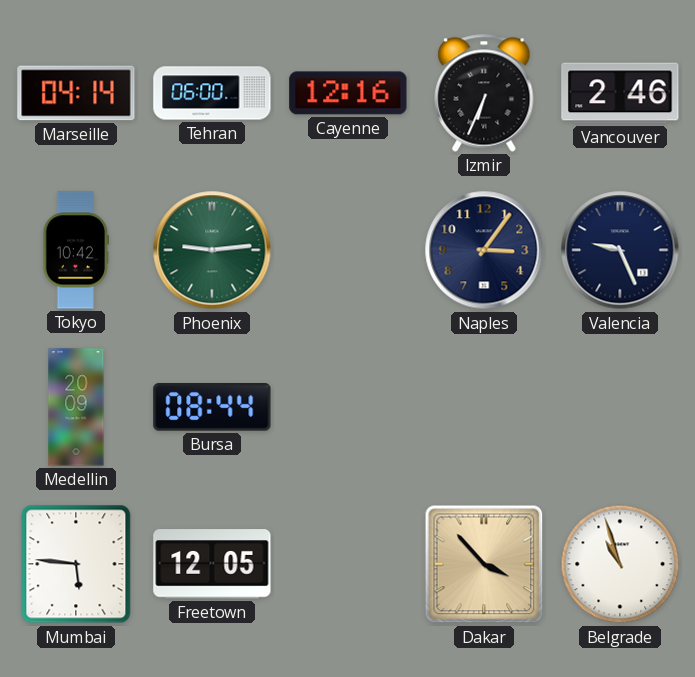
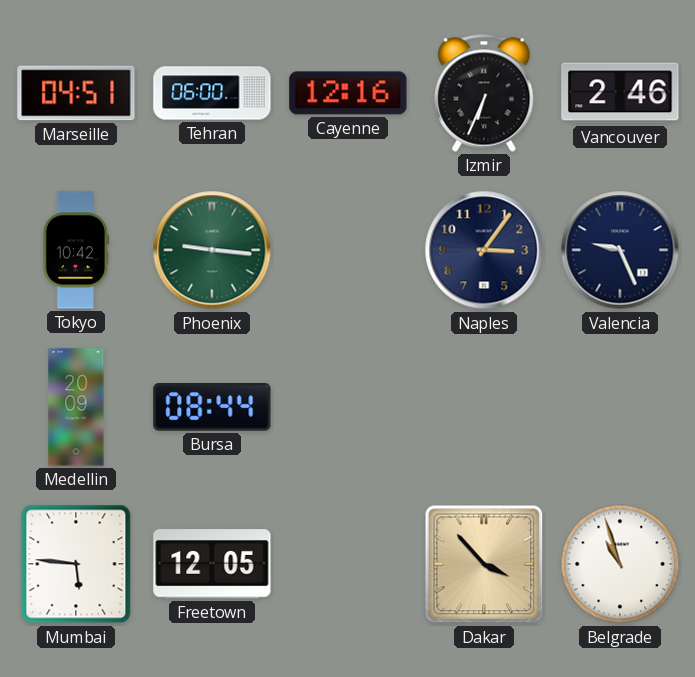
Marseille: 04:14 -> 04:51 (76, 93)
Phoenix: 9:14 -> 9:16 (212, 250)
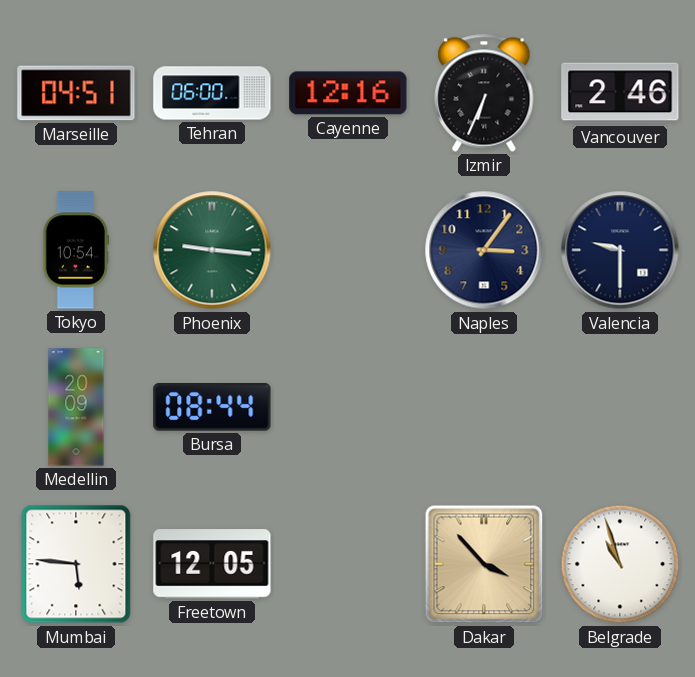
Tokyo: 10:42 -> 10:54 (75, 250)
Valencia: 9:26 -> 9:30 (620, 250)
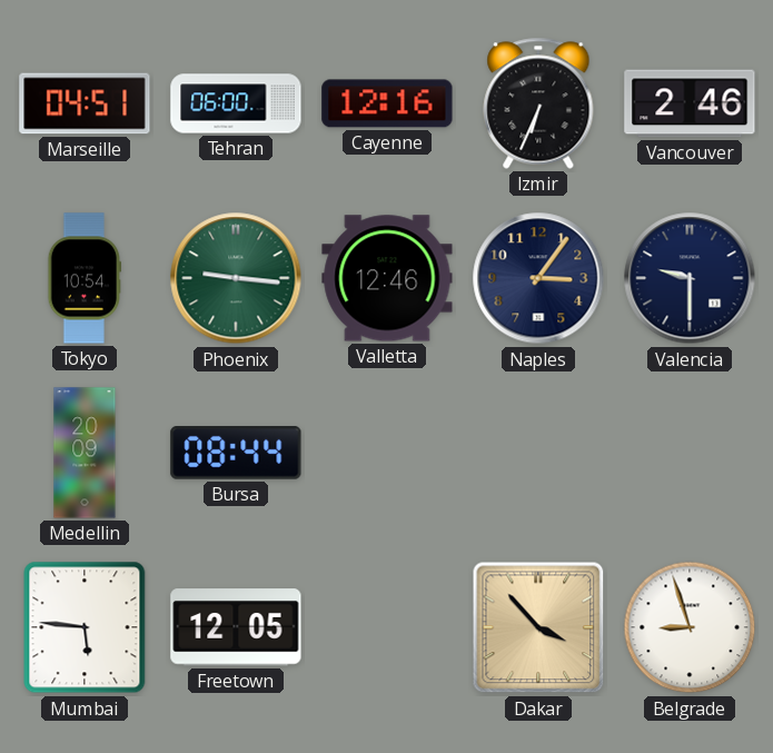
Valletta: none -> 12:46 (387, 278)
Belgrade: 10:57 -> 8:57 (690, 627)
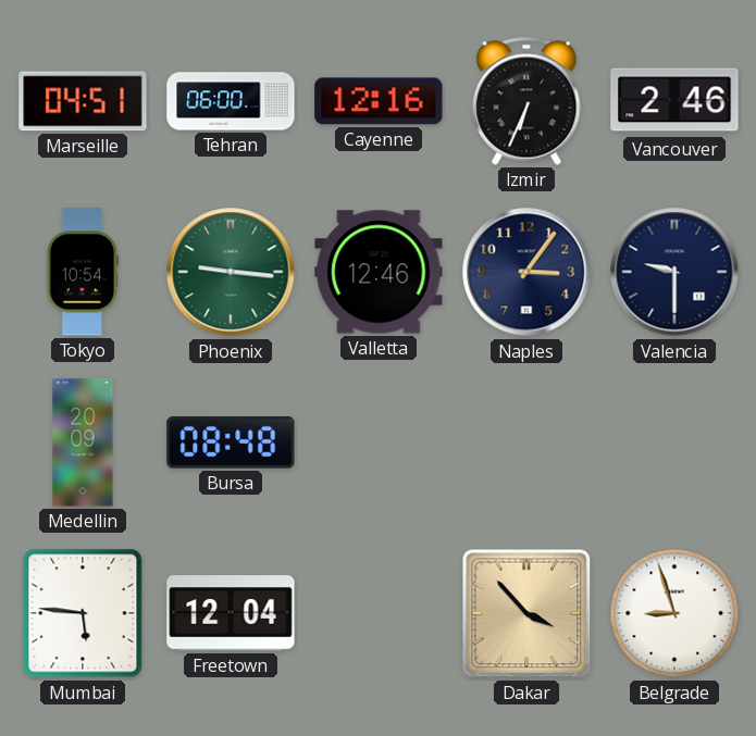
Bursa: 08:44 -> 08:48 (231, 444)
Freetown: 12:05 -> 12:04 (231, 613)
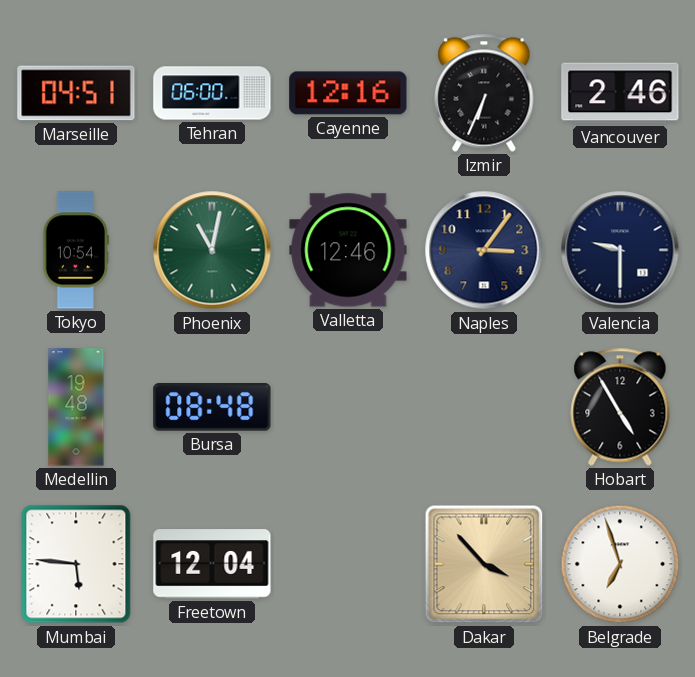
Phoenix: 9:16 -> 11:02 (212, 250)
Medellin: 20:09 -> 19:48 (76, 407)
Hobart: none -> 4:55 (620, 407)
Belgrade: 8:57 -> 6:57 (620, 564)
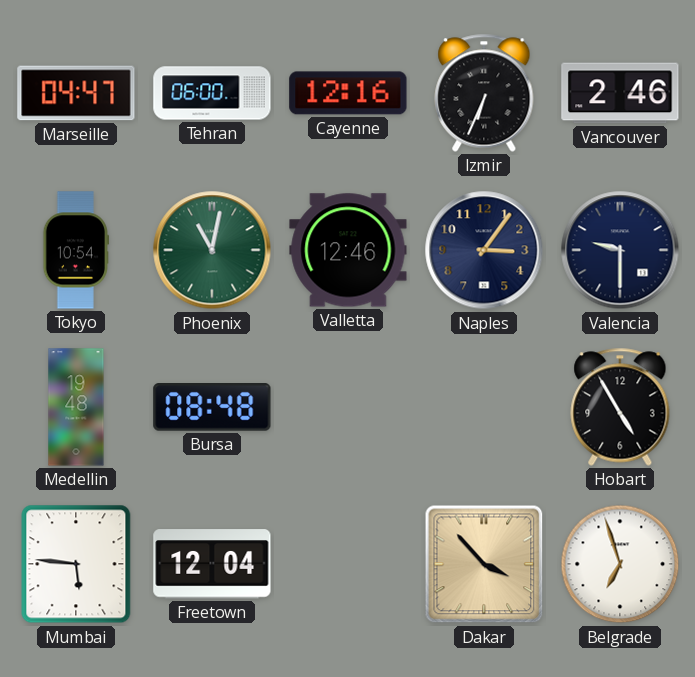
Marseille: 04:51 -> 04:47 (76, 93)
